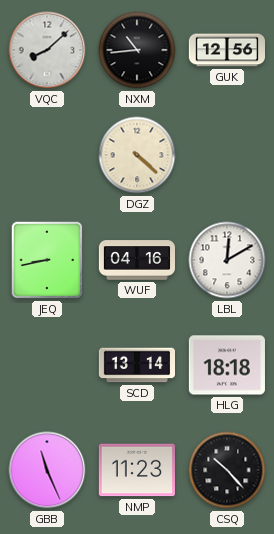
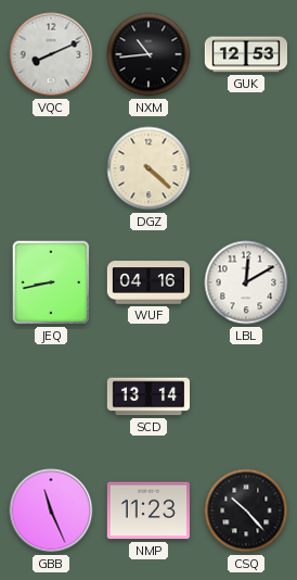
VQC: 8:08 -> 8:11 (51, 54)
GUK: 12:56 -> 12:53 (245, 54)
HLG: 18:18 -> none (227, 365)
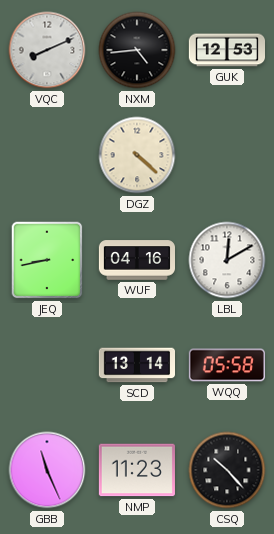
NXM: 10:44 -> 4:44 (137, 50)
WQQ: none -> 05:58 (226, 365)
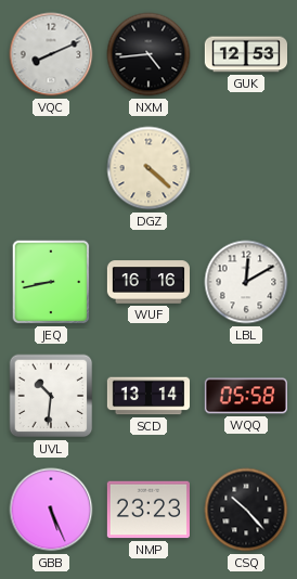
WUF: 04:16 -> 16:16 (147, 282)
UVL: none -> 10:31 (51, 396)
GBB: 11:26 -> 5:26 (51, 510)
NMP: 11:23 -> 23:23 (148, 510)
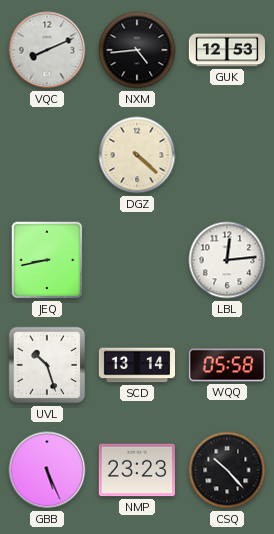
WUF: 16:16 -> none (147, 282)
LBL: 12:10 -> 12:14 (227, 260)
UVL: 10:31 -> 10:27 (47, 365)
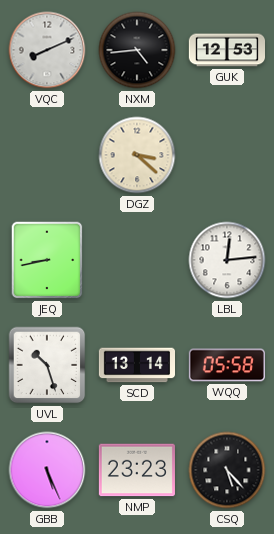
DGZ: 4:22 -> 3:22 (137, 155)
CSQ: 10:23 -> 5:23 (227, 470)
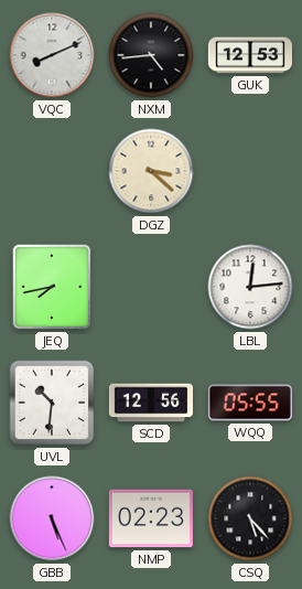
JEQ: 8:43 -> 7:43 (52, 287)
UVL: 10:27 -> 10:31 (52, 403)
SCD: 13:14 -> 12:56 (150, 403)
WQQ: 05:58 -> 05:55 (249, 403)
NMP: 23:23 -> 02:23 (151, 518)
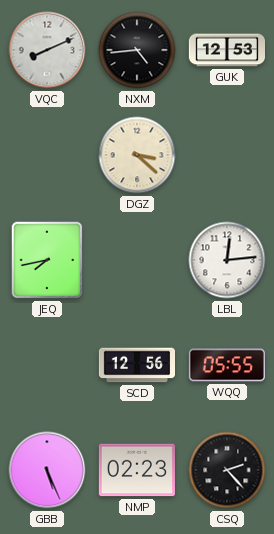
UVL: 10:31 -> none (52, 403)
CSQ: 5:23 -> 2:23 (227, 470)
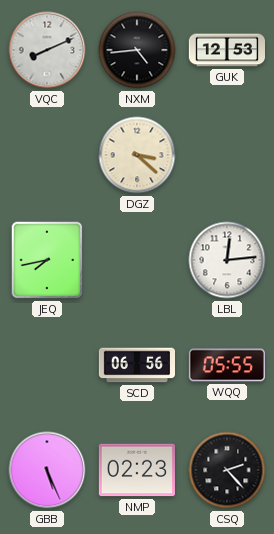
SCD: 12:56 -> 06:56 (136, 365)
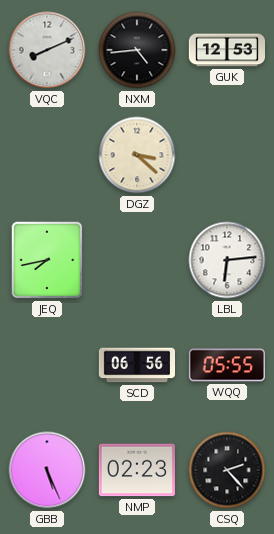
LBL: 12:14 -> 6:14 (227, 260)
